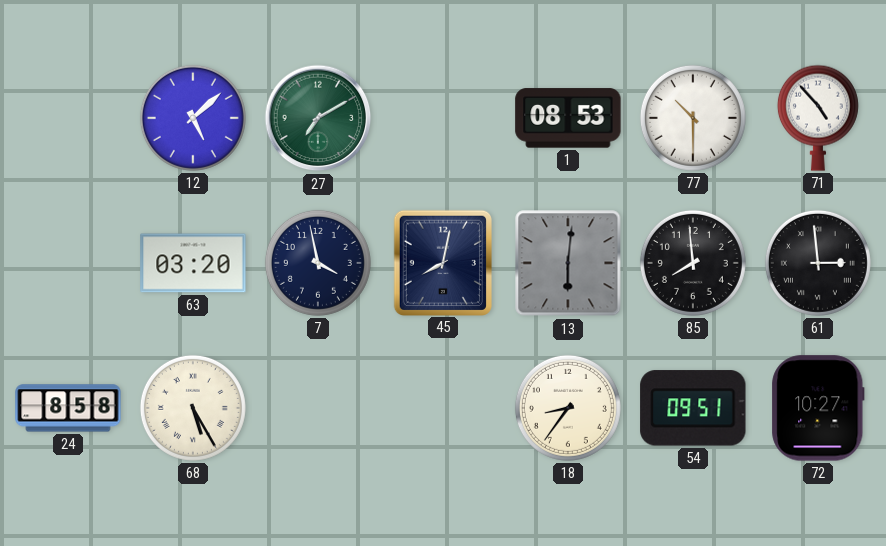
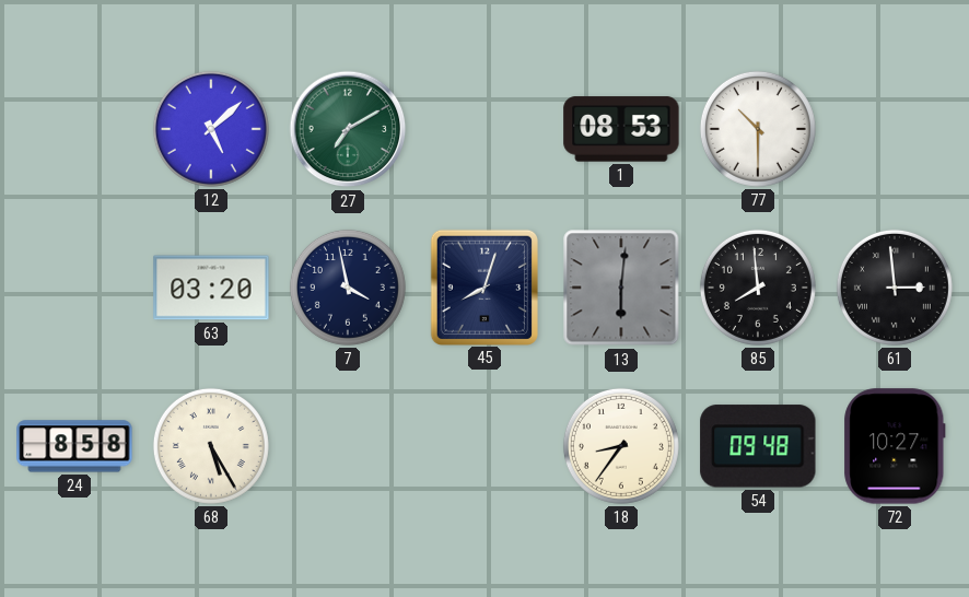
71: 4:53 -> none (818, 118)
45: 8:02 -> 8:03 (483, 286)
54: 09:51 -> 09:48 (758, 446)
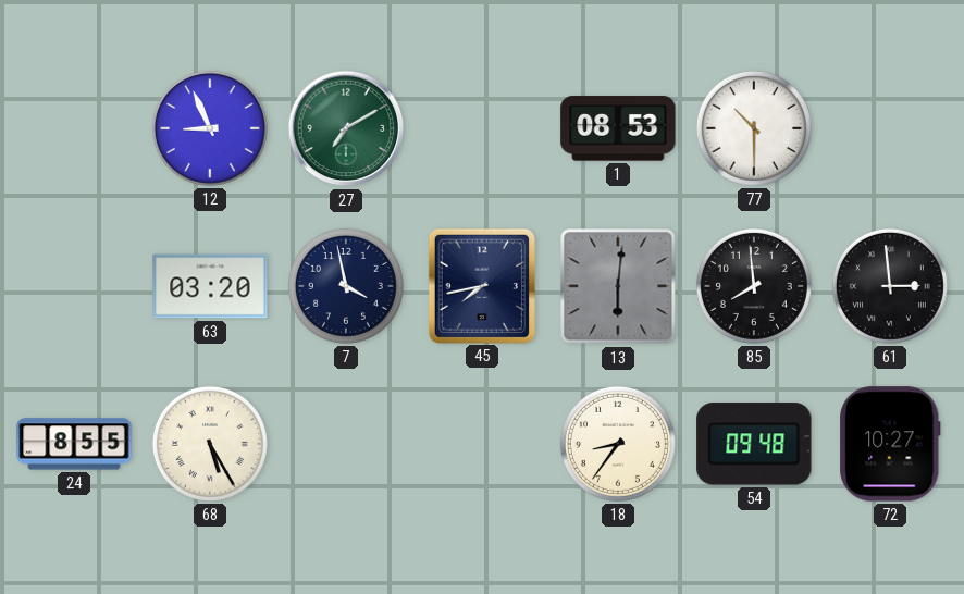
12: 5:08 -> 8:56 (210, 128)
45: 8:03 -> 7:43 (481, 285)
24: 8:58 -> 8:55 (74, 444)
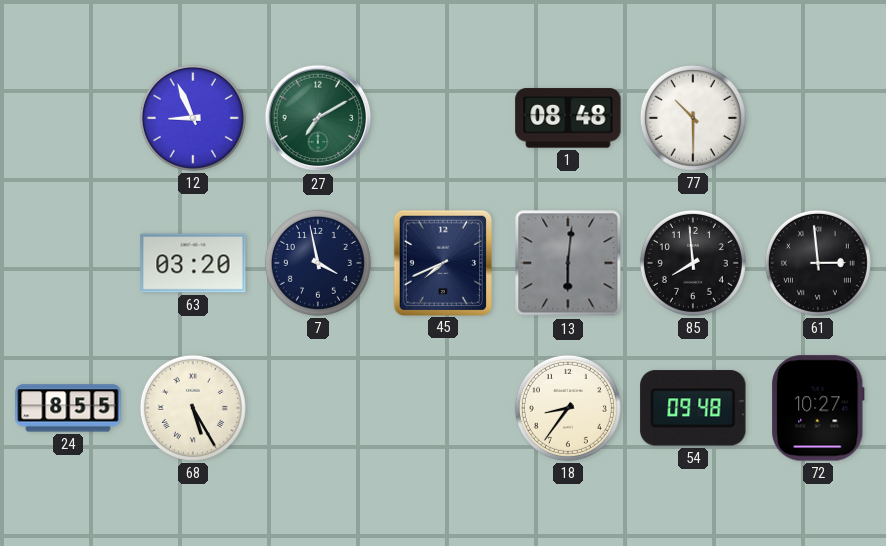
1: 08:53 -> 08:48 (568, 118)
45: 7:43 -> 7:41 (442, 262)
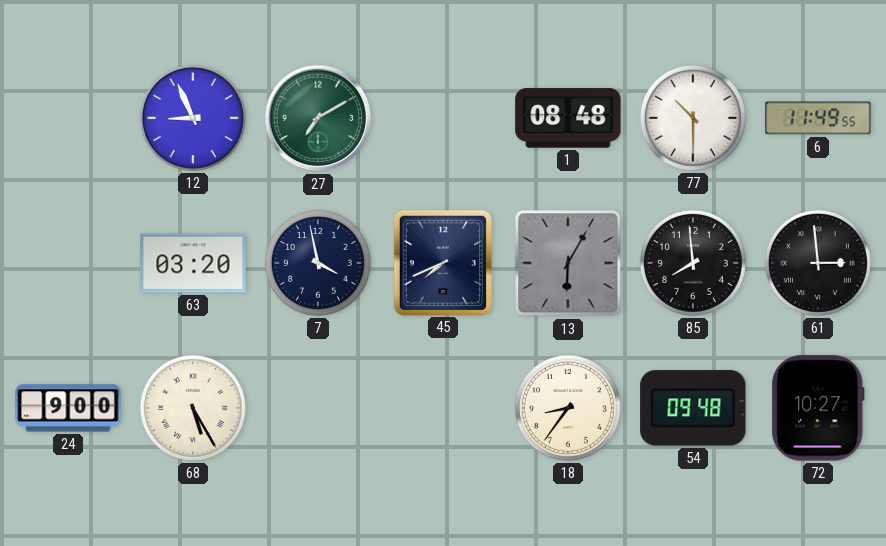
6: none -> 11:49 (818, 118)
13: 6:01 -> 6:05 (568, 263)
24: 8:55 -> 9:00 (68, 408)
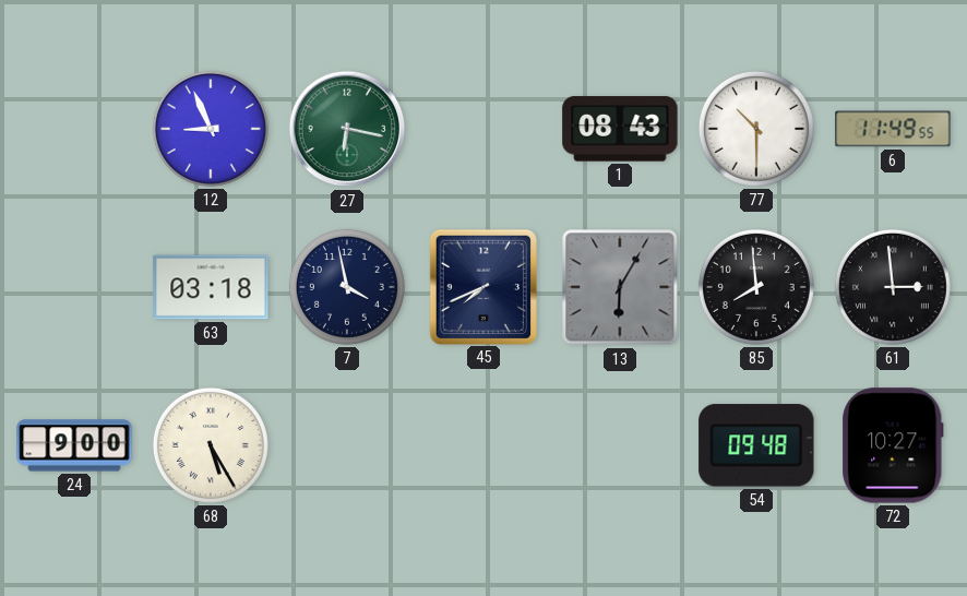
27: 7:10 -> 6:17 (347, 129)
1: 08:48 -> 08:43 (620, 129)
63: 03:20 -> 03:18 (211, 287)
18: 8:36 -> none (568, 408)
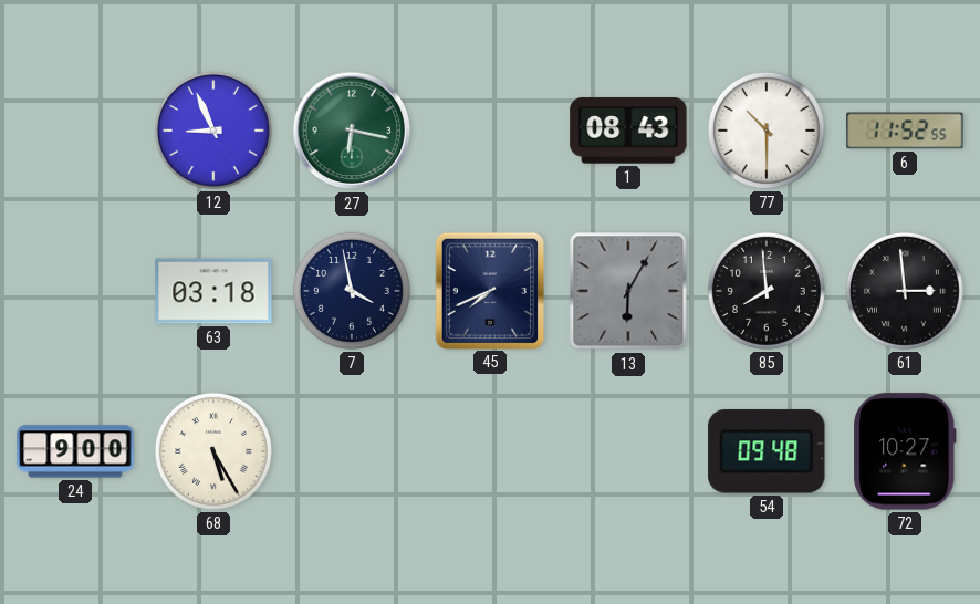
6: 11:49 -> 11:52 (905, 131)
